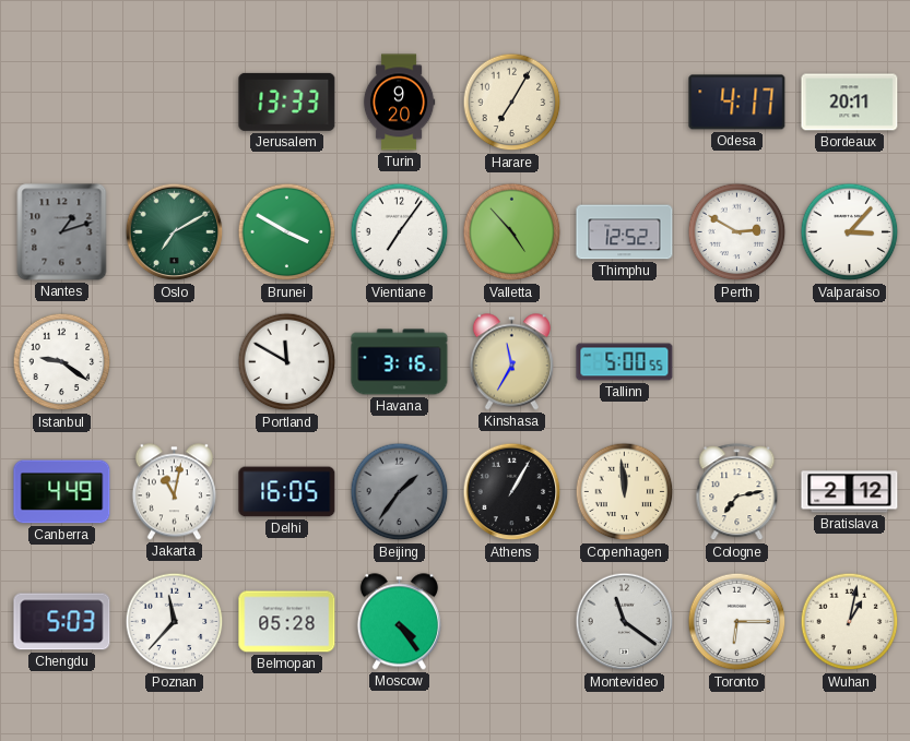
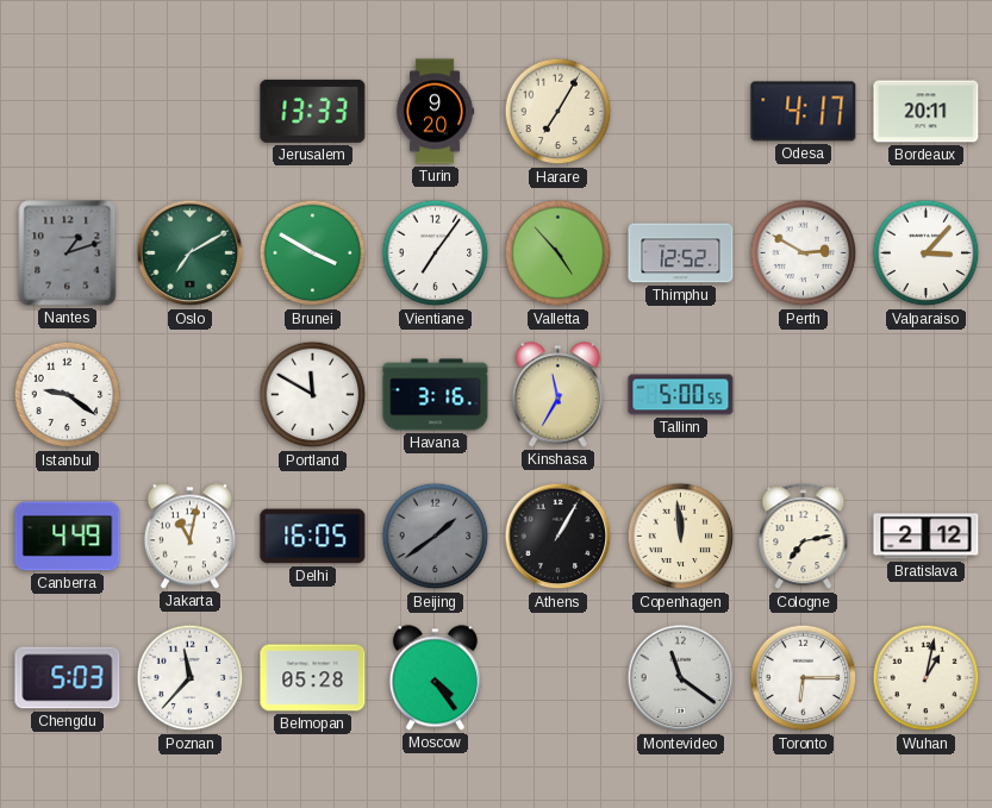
Beijing: 1:36 -> 1:39 (436, 537)
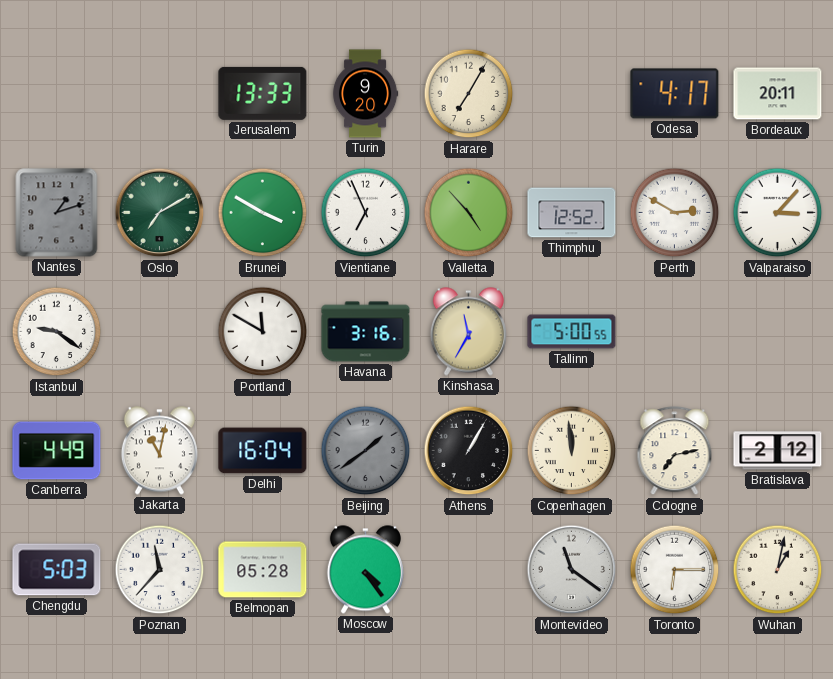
Vientiane: 7:06 -> 6:56 (366, 213)
Delhi: 16:05 -> 16:04 (263, 451)
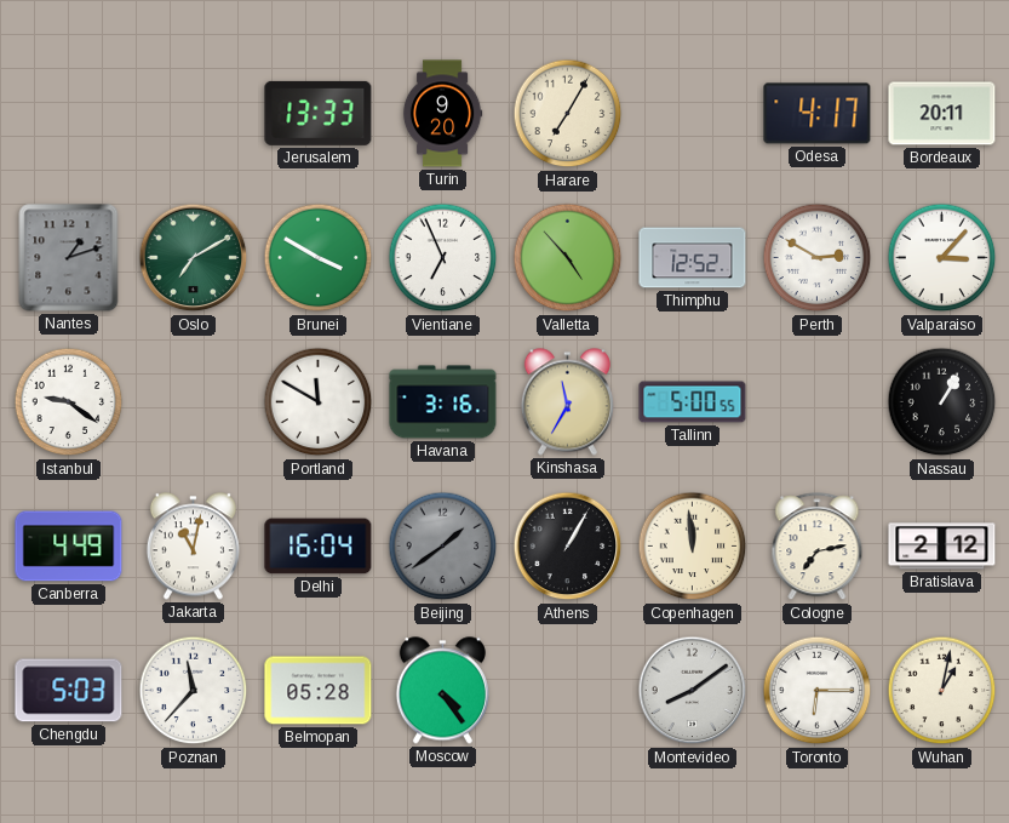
Nassau: none -> 1:05 (942, 402)
Montevideo: 11:21 -> 8:09 (693, 691)
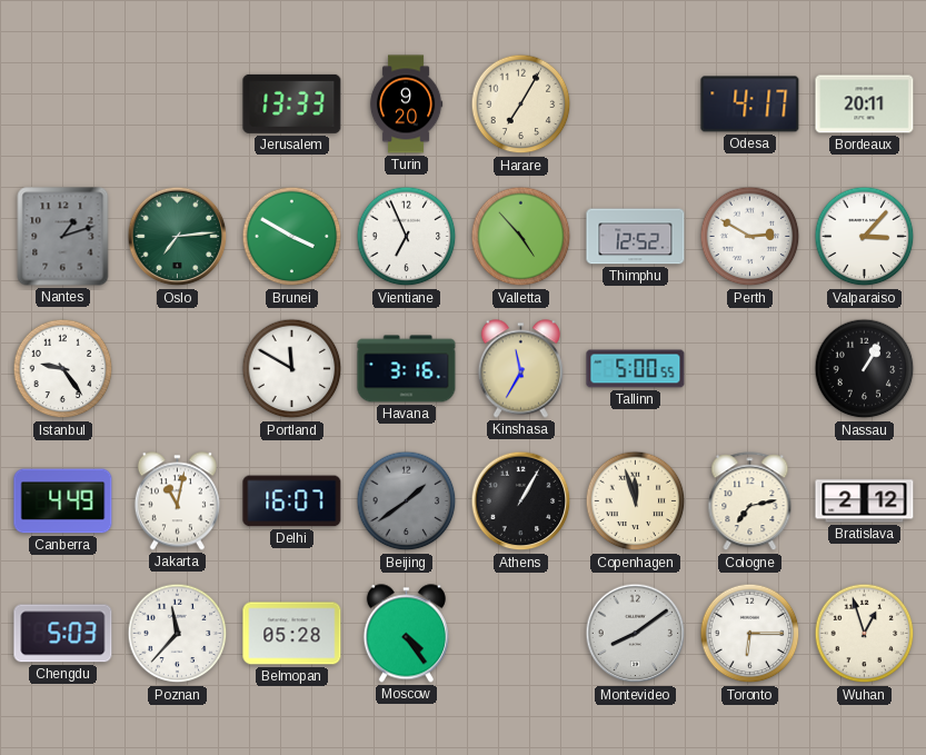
Oslo: 7:10 -> 7:14 (178, 237)
Istanbul: 9:21 -> 9:24 (63, 369)
Delhi: 16:04 -> 16:07 (292, 501)
Copenhagen: 11:59 -> 11:57 (636, 501)
Wuhan: 1:02 -> 12:57 (865, 634)
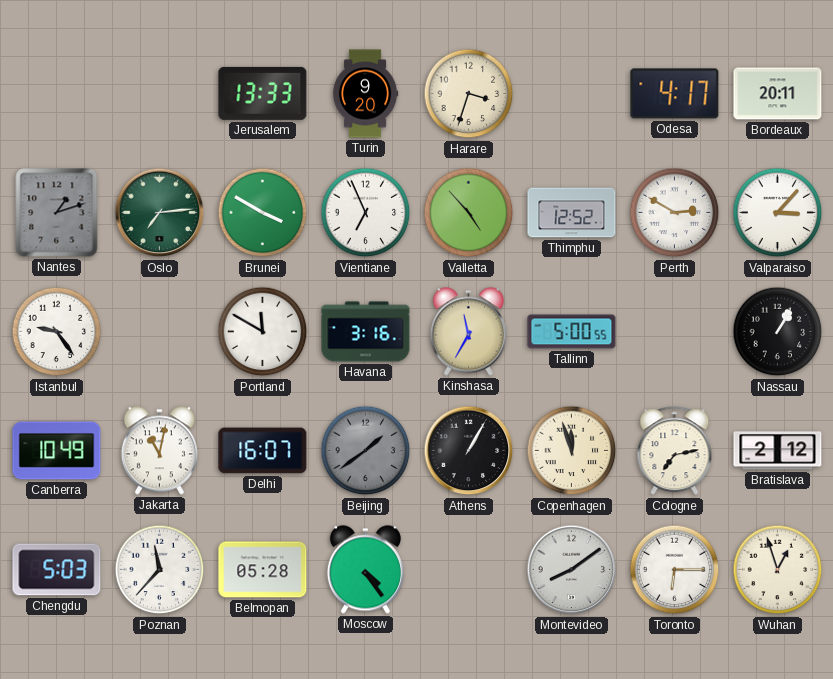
Harare: 7:05 -> 3:33 (469, 94)
Canberra: 4:49 -> 10:49 (57, 451)
